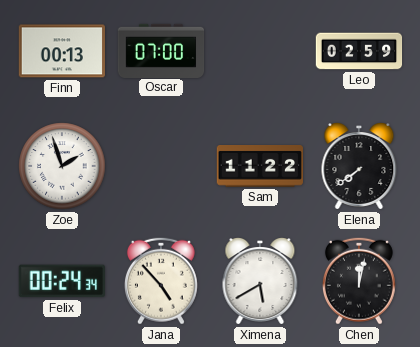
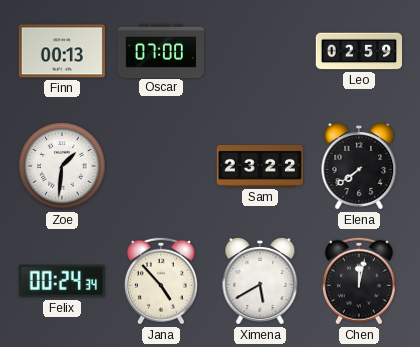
Zoe: 1:57 -> 1:31 (62, 166)
Sam: 11:22 -> 23:22 (259, 167)
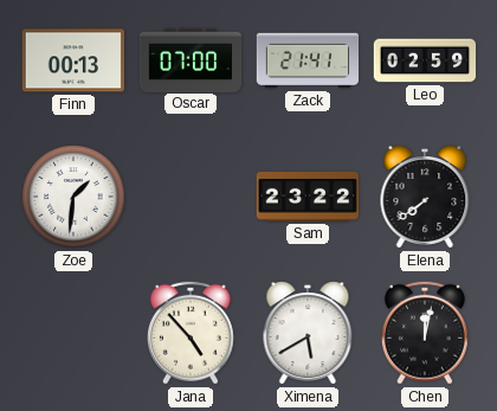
Zack: none -> 21:41 (308, 60)
Felix: 00:24 -> none (62, 281)
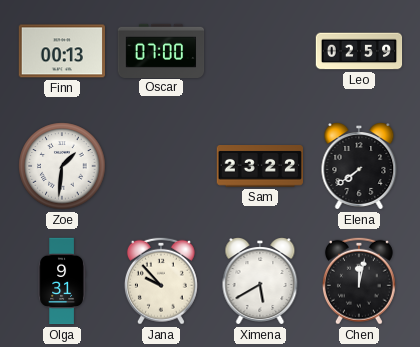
Zack: 21:41 -> none (308, 60)
Olga: none -> 9:31 (62, 281)
Jana: 4:53 -> 9:53 (161, 281)
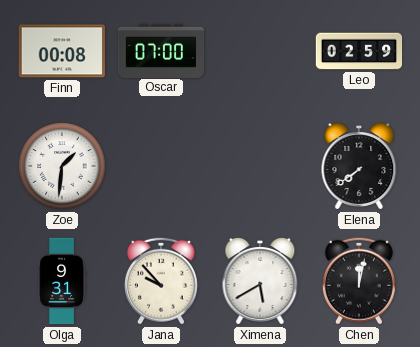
Finn: 00:13 -> 00:08 (61, 51)
Sam: 23:22 -> none (259, 167)
